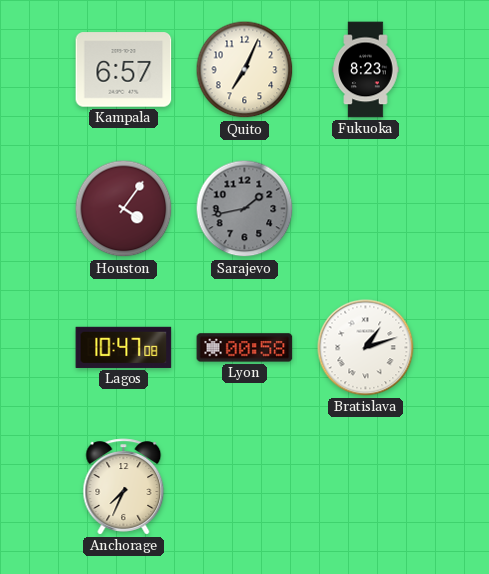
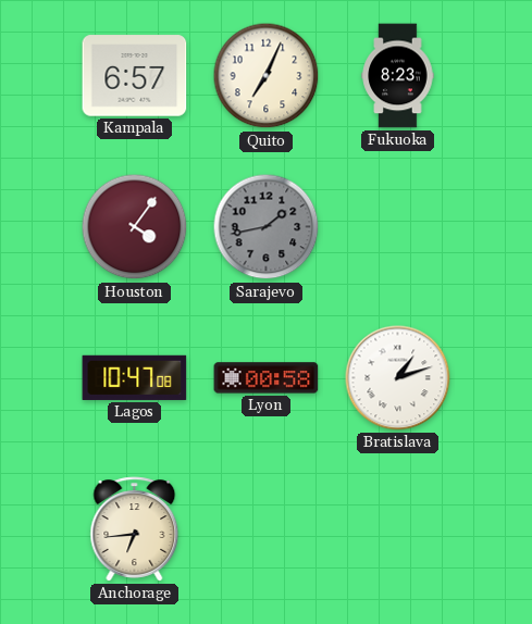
Anchorage: 7:34 -> 6:44 (135, 529)
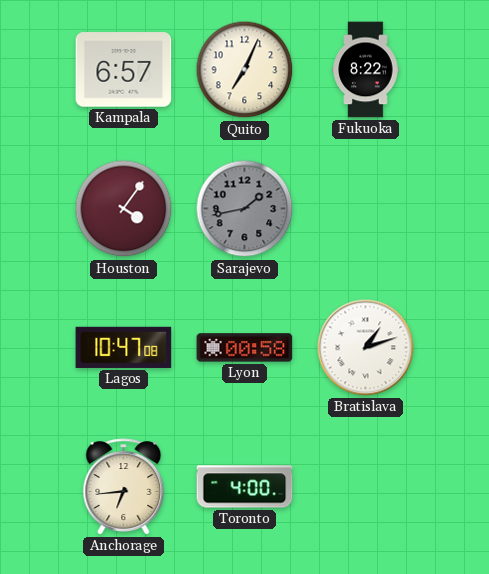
Fukuoka: 8:23 -> 8:22 (366, 70)
Toronto: none -> 4:00 (245, 487)
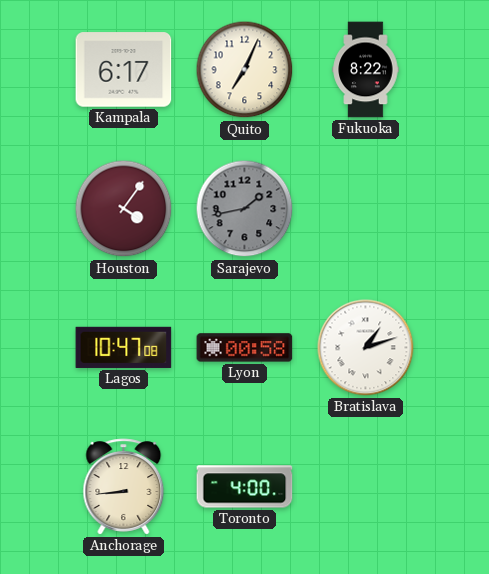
Kampala: 6:57 -> 6:17 (124, 70)
Anchorage: 6:44 -> 8:44 (124, 487)
